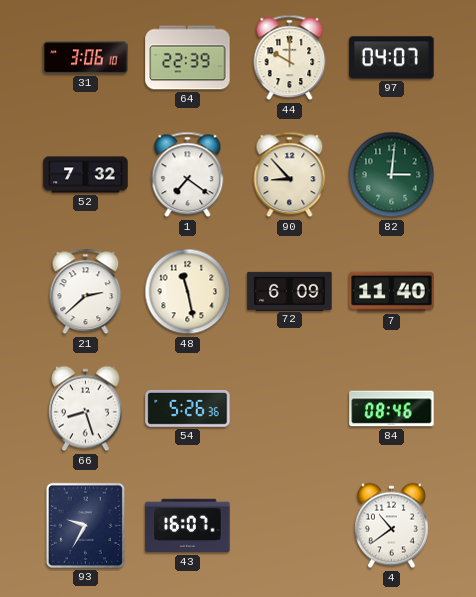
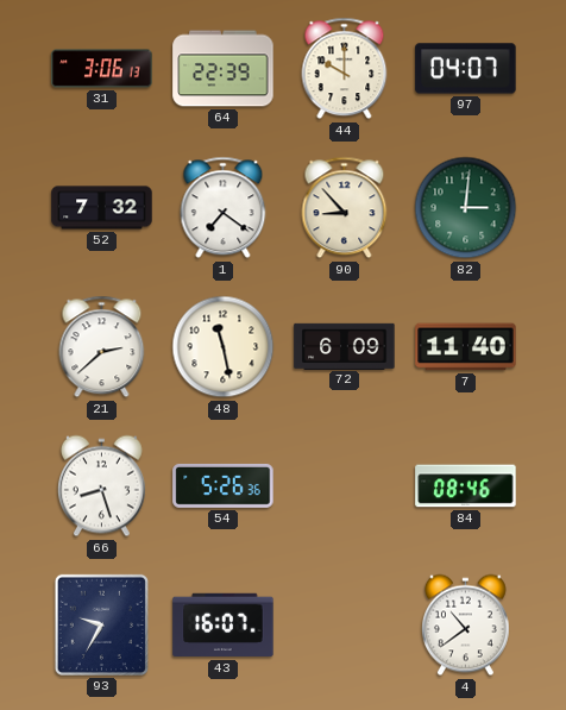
31: 3:06:10 -> 3:06:13 (102, 69)
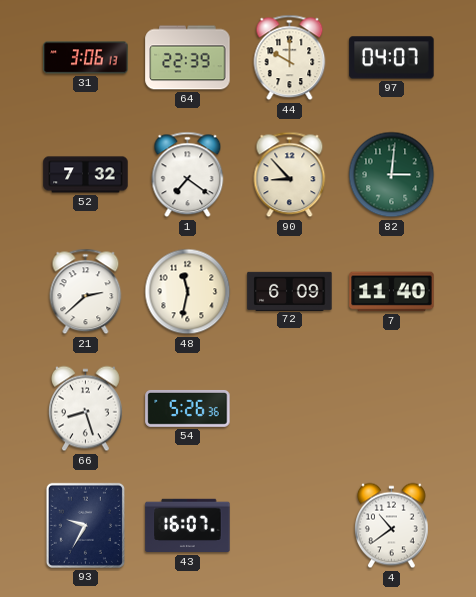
48: 11:28 -> 11:32 (188, 292)
84: 08:46 -> none (466, 486)
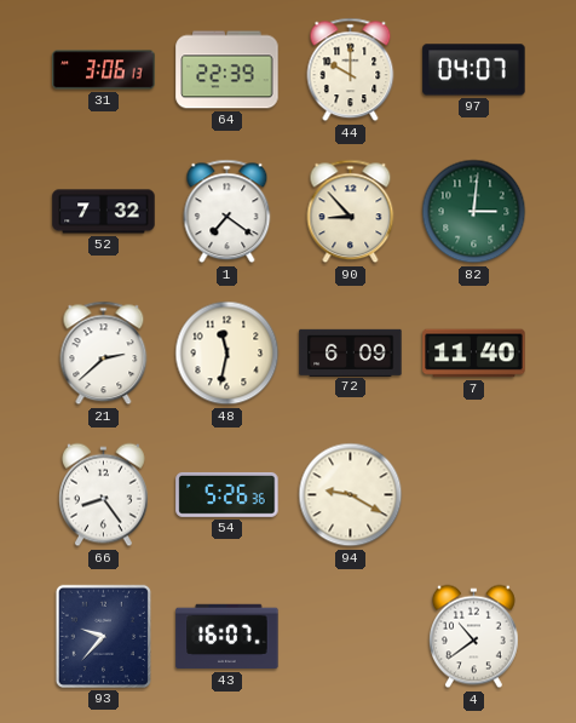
66: 8:27 -> 8:24 (104, 495)
94: none -> 9:20 (351, 495)
93: 9:35 -> 9:37 (103, 636)
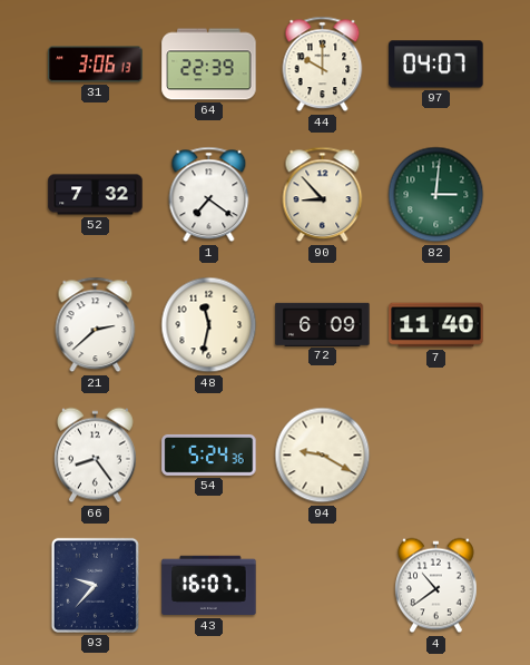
54: 5:26 -> 5:24 (209, 454)
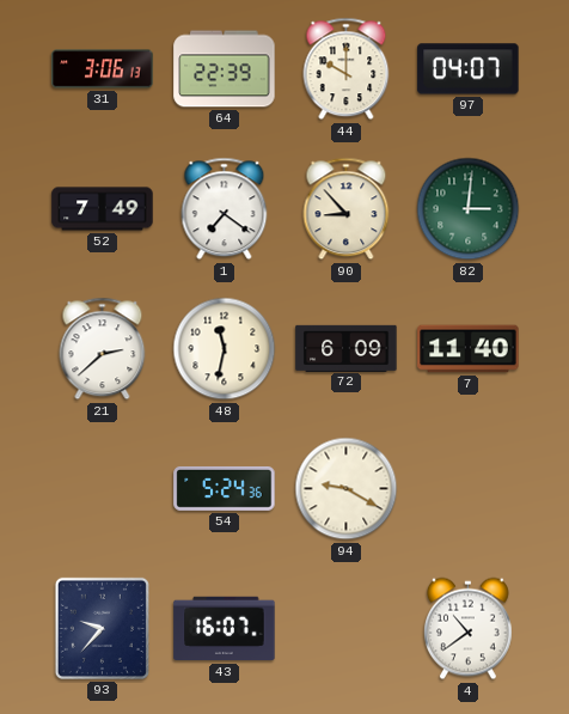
52: 7:32 -> 7:49 (103, 209)
66: 8:24 -> none (96, 456)
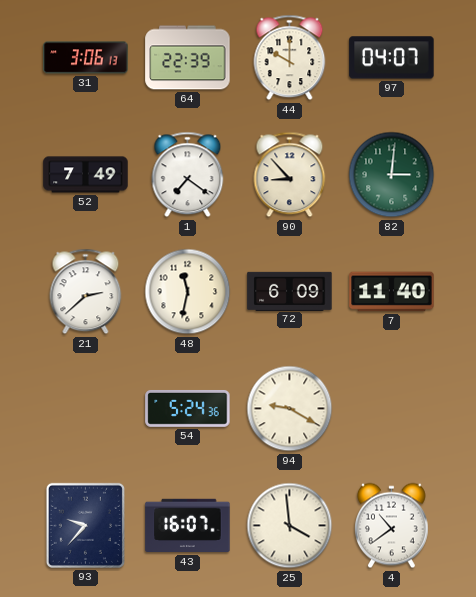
25: none -> 3:59 (290, 526)
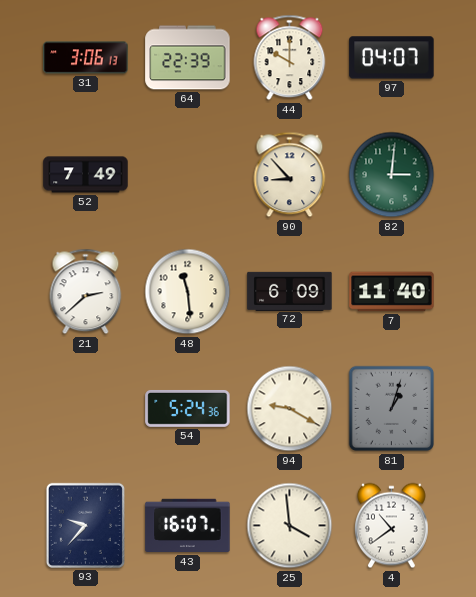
1: 7:21 -> none (188, 175)
48: 11:32 -> 11:29 (188, 292)
81: none -> 1:03 (392, 409)
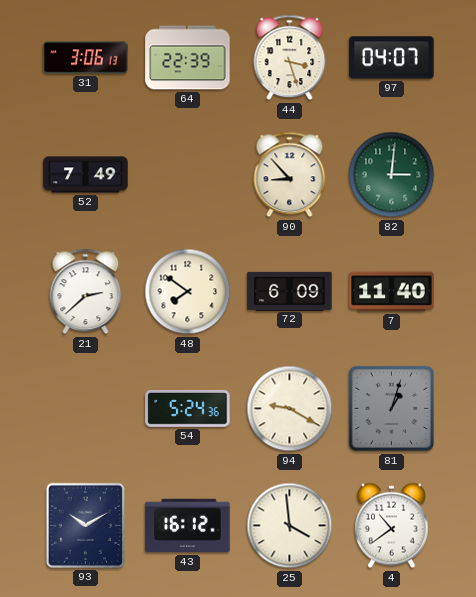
44: 10:00 -> 3:27 (290, 58)
48: 11:29 -> 7:51 (188, 292)
93: 9:37 -> 10:10 (85, 525)
43: 16:07 -> 16:12 (188, 526)
